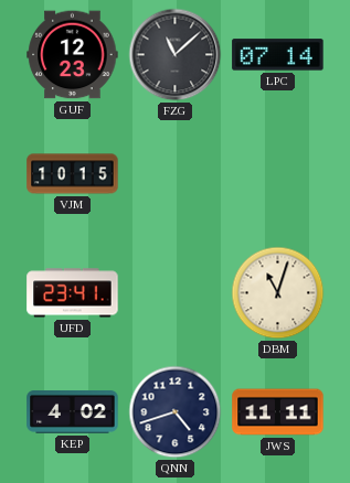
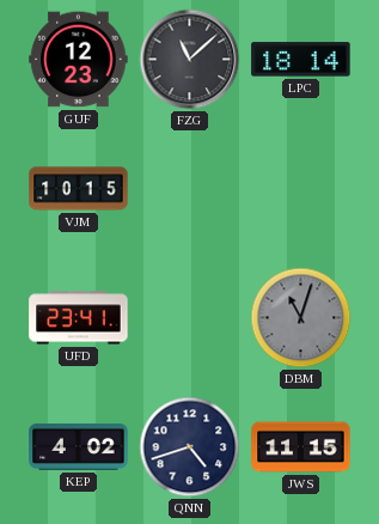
LPC: 07:14 -> 18:14 (301, 60)
DBM dial: cream -> grey (301, 318)
JWS: 11:11 -> 11:15 (301, 447)
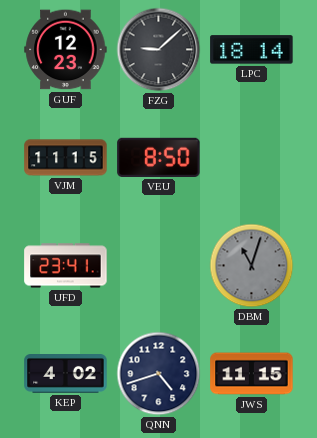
FZG: 11:08 -> 9:08 (159, 50)
VJM: 10:15 -> 11:15 (66, 158)
VEU: none -> 8:50 (159, 157)
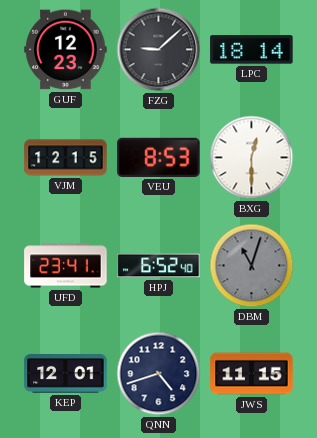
VJM: 11:15 -> 12:15 (66, 158)
VEU: 8:50 -> 8:53 (159, 157)
BXG: none -> 12:30 (252, 158)
HPJ: none -> 6:52 (159, 266)
KEP: 4:02 -> 12:01 (66, 374)
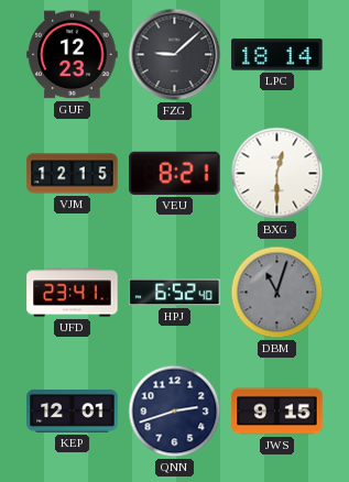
VEU: 8:53 -> 8:21 (175, 173)
QNN: 4:42 -> 2:42 (175, 412)
JWS: 11:15 -> 9:15 (277, 412)
